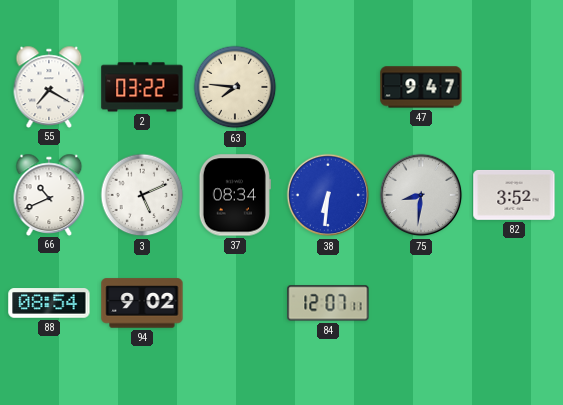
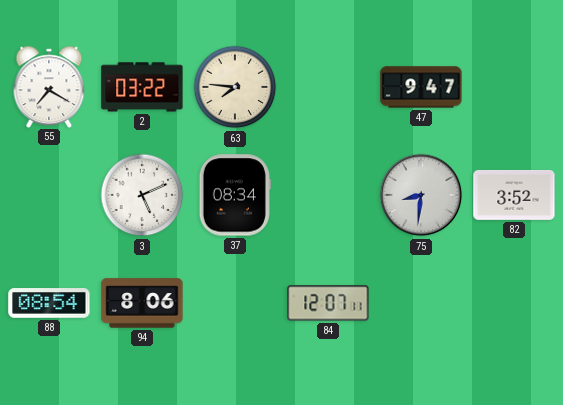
66: 10:41 -> none (49, 194)
38: 6:31 -> none (328, 195)
94: 9:02 -> 8:06 (142, 303)
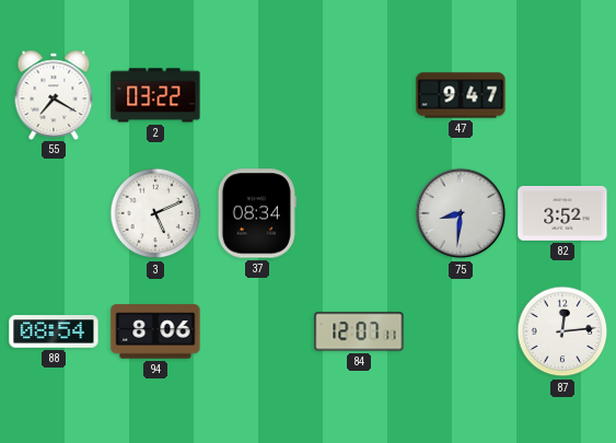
63: 7:46 -> none (235, 87)
87: none -> 12:14 (562, 331)
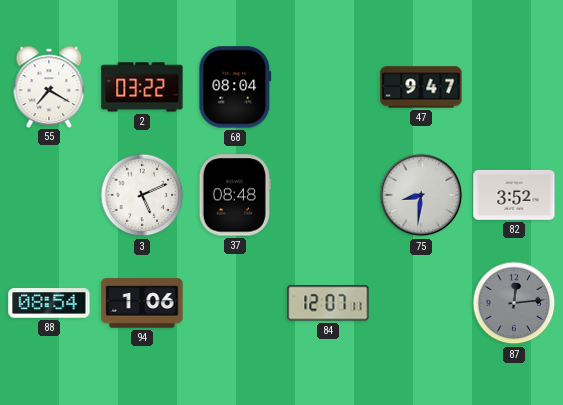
68: none -> 08:04 (235, 87)
37: 08:34 -> 08:48 (235, 195)
94: 8:06 -> 1:06 (142, 303)
87 dial: white -> grey (514, 303)
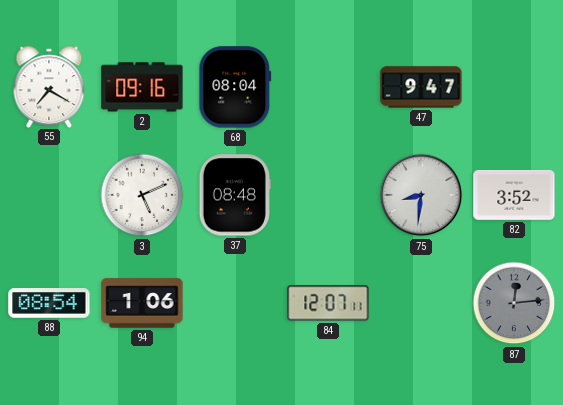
2: 03:22 -> 09:16 (142, 87)
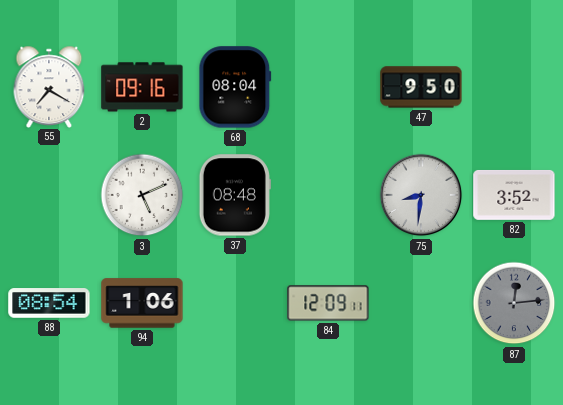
47: 9:47 -> 9:50 (421, 87)
84: 12:07 -> 12:09 (328, 303)
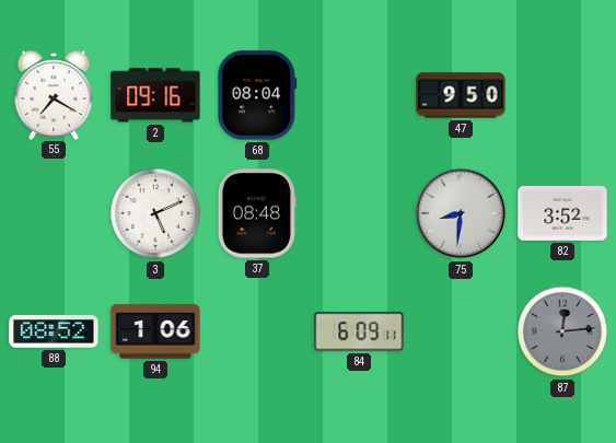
88: 08:54 -> 08:52 (54, 331)
84: 12:09 -> 6:09 (359, 331)
